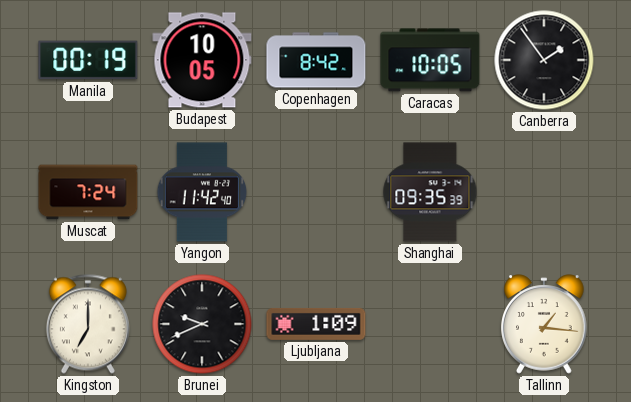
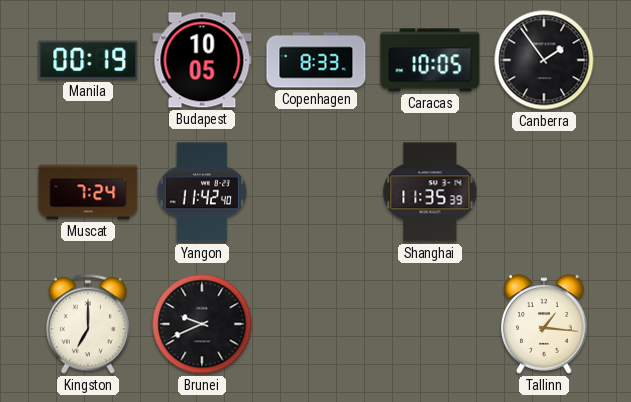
Copenhagen: 8:42 -> 8:33 (316, 60)
Shanghai: 09:35 -> 11:35 (430, 192)
Ljubljana: 1:09 -> none (316, 324)
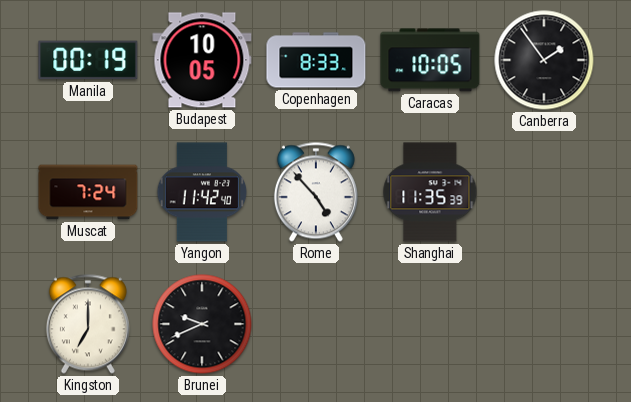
Rome: none -> 4:53 (316, 192)
Tallinn: 1:16 -> none (544, 324)
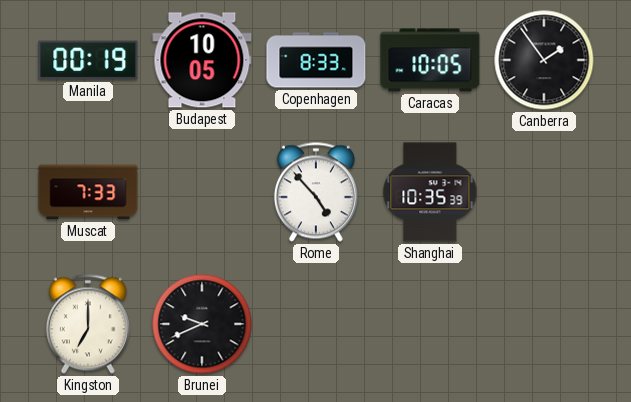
Muscat: 7:24 -> 7:33 (88, 192)
Yangon: 11:42 -> none (202, 192)
Shanghai: 11:35 -> 10:35 (430, 192)
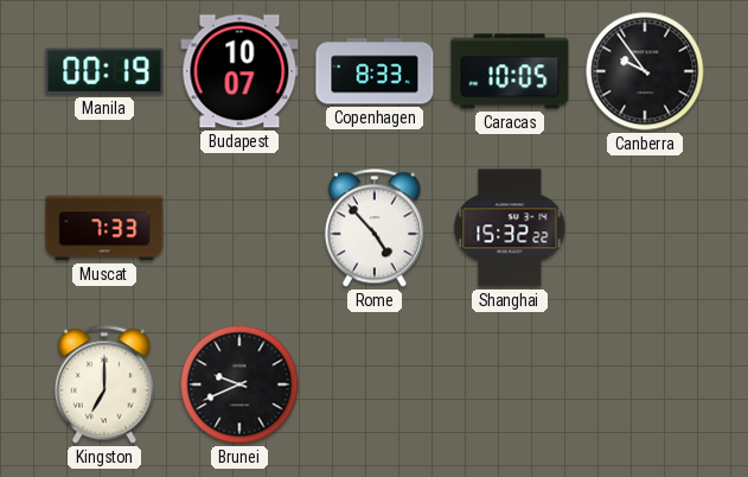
Budapest: 10:05 -> 10:07 (239, 71)
Canberra: 1:54 -> 9:54 (645, 71)
Shanghai: 10:35 -> 15:32 (510, 228)
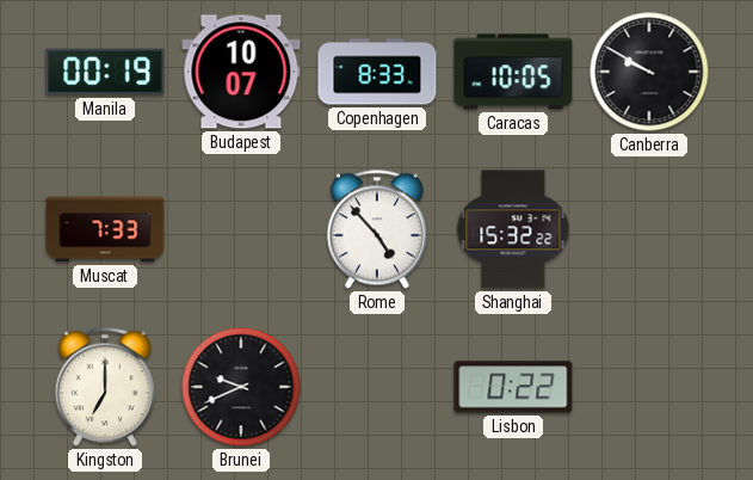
Canberra: 9:54 -> 9:50 (649, 72)
Lisbon: none -> 0:22 (513, 387)
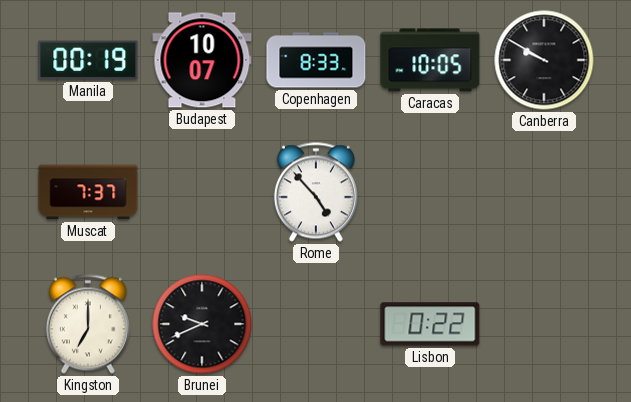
Muscat: 7:33 -> 7:37 (88, 192)
Shanghai: 15:32 -> none (513, 229)
